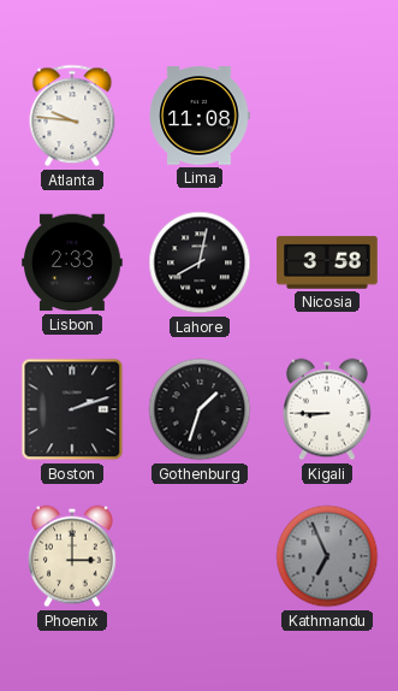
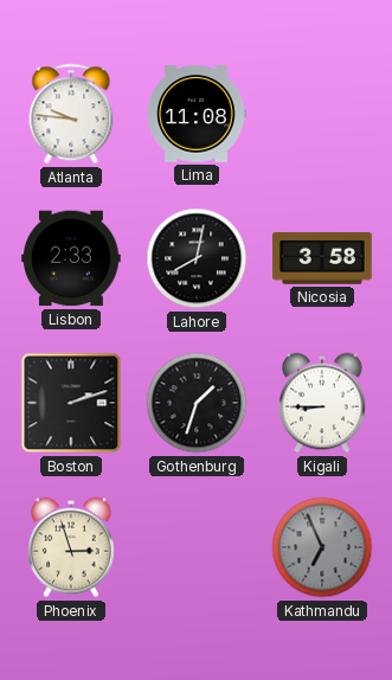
Phoenix: 3:00 -> 2:57 (72, 547)
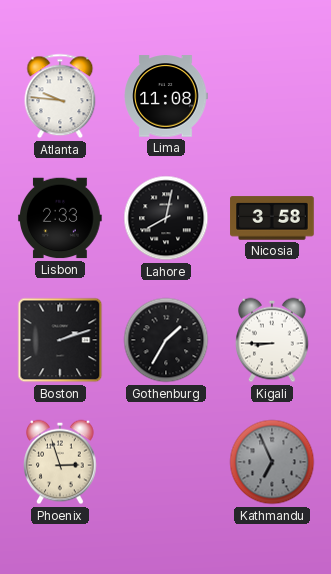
Gothenburg: 1:33 -> 1:35 (166, 340)
